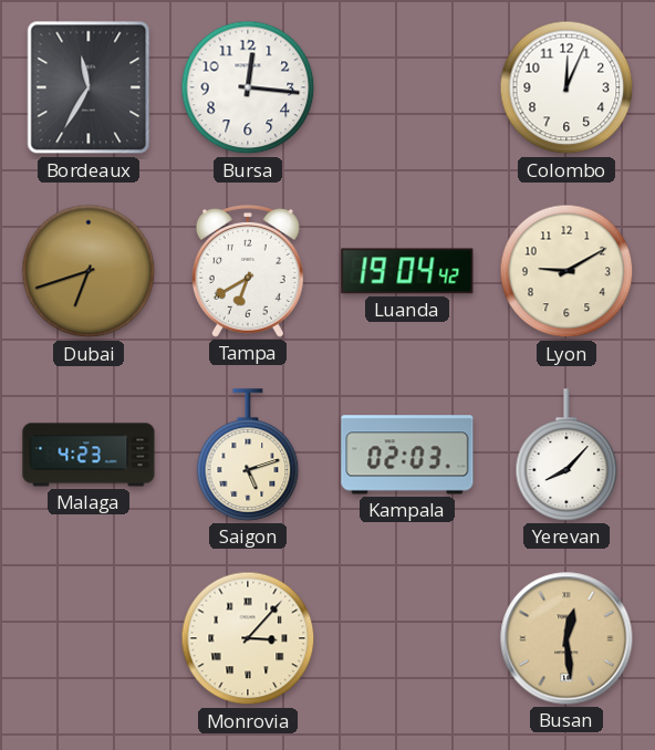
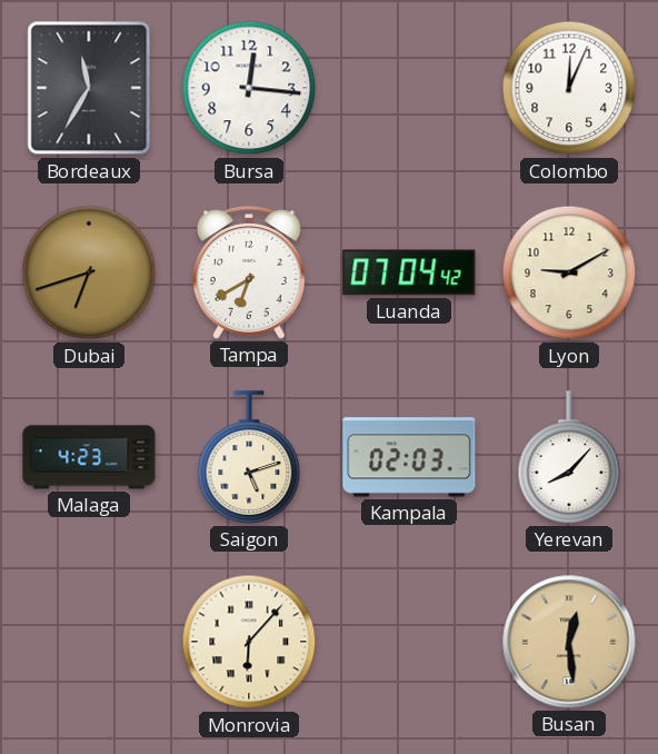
Luanda: 19:04 -> 07:04 (409, 272)
Monrovia: 3:07 -> 6:07 (249, 642)
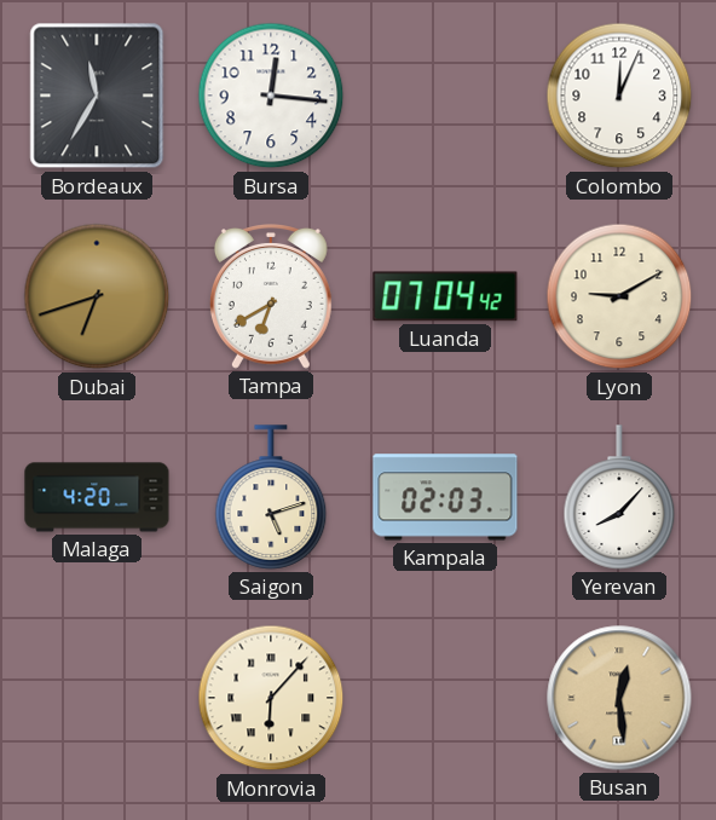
Malaga: 4:23 -> 4:20 (97, 497)
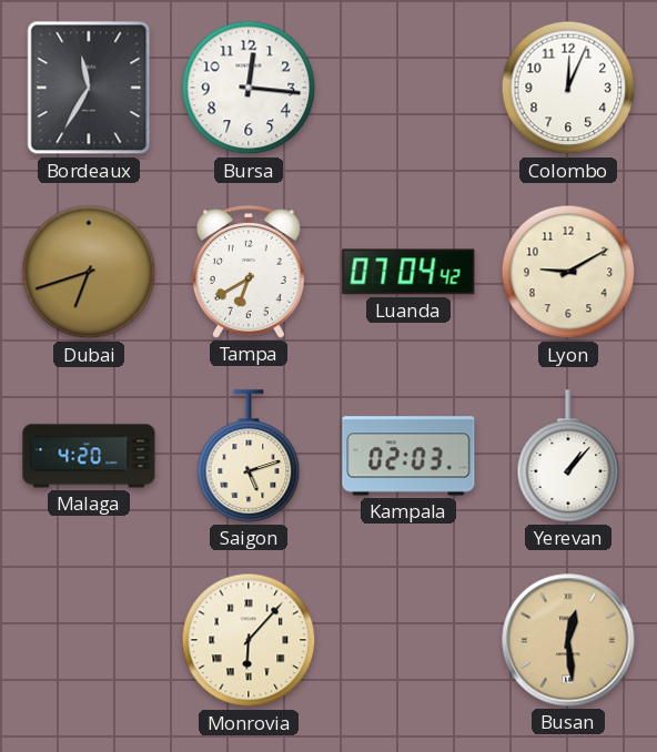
Yerevan: 8:07 -> 1:07 (568, 456)
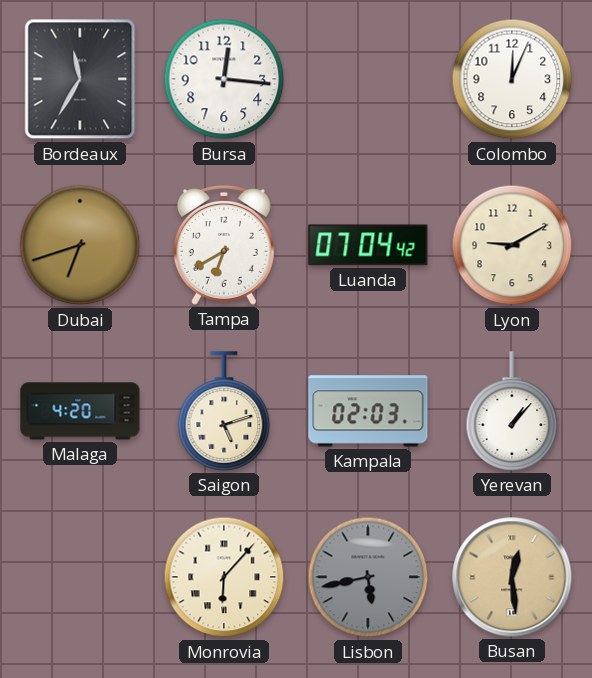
Lisbon: none -> 5:43 (368, 577)
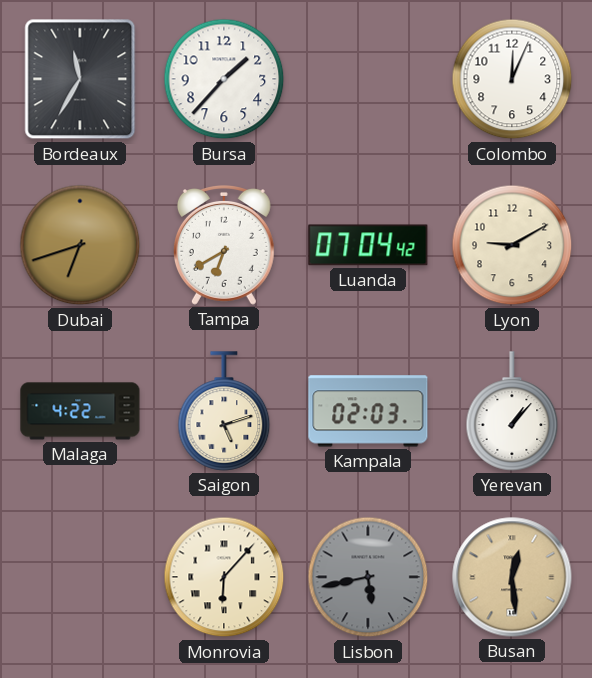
Bursa: 12:16 -> 1:37 (224, 79)
Malaga: 4:20 -> 4:22 (80, 411)
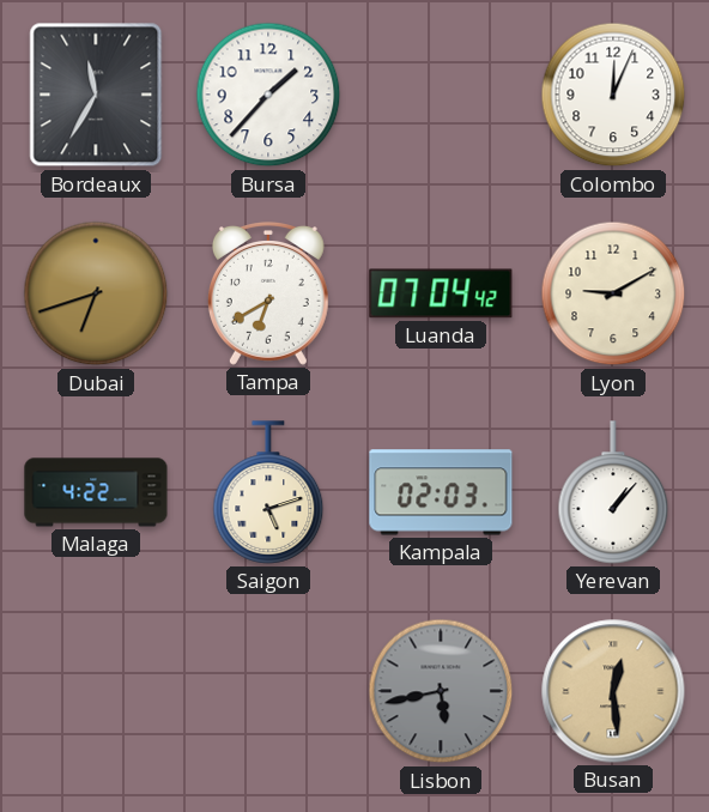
Monrovia: 6:07 -> none (224, 577)
